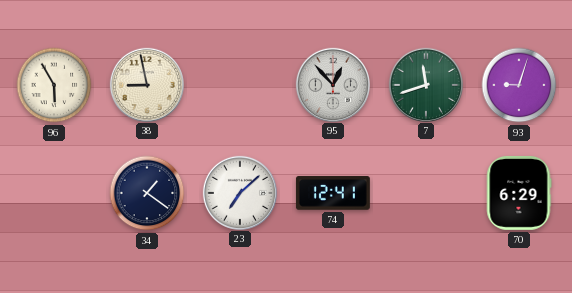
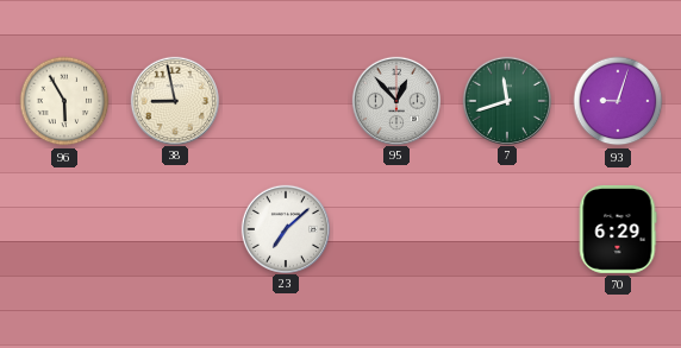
34: 1:21 -> none (147, 193)
74: 12:41 -> none (333, 193)
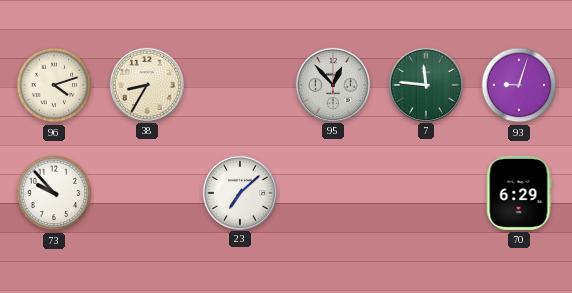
96: 5:55 -> 4:12 (54, 85)
38: 8:58 -> 8:35 (146, 84)
7: 11:42 -> 11:46 (425, 84)
73: none -> 9:53 (54, 193)
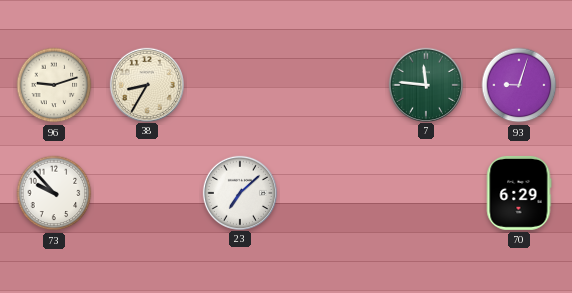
96: 4:12 -> 9:12 (54, 85)
95: 12:53 -> none (332, 84)
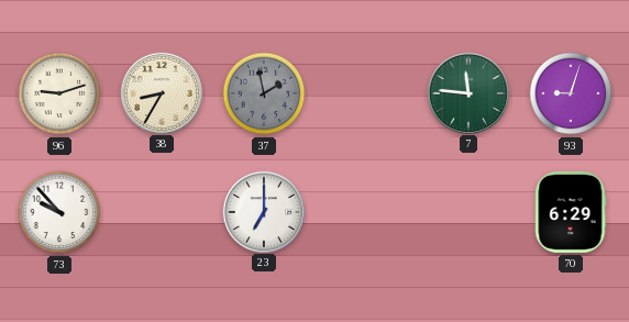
37: none -> 1:58 (264, 93)
23: 7:08 -> 7:00 (263, 211)
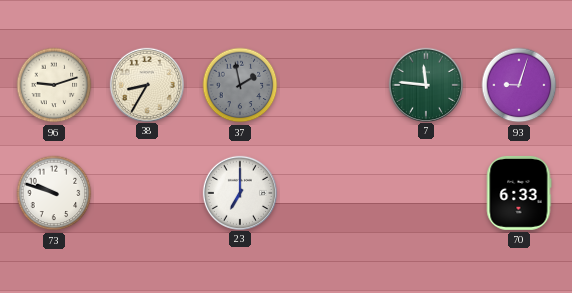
73: 9:53 -> 9:48 (54, 193)
70: 6:29 -> 6:33 (519, 193)
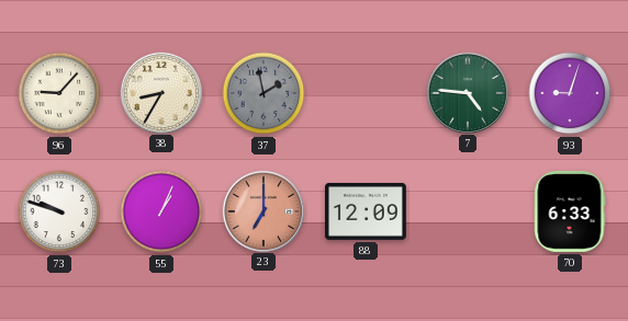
96: 9:12 -> 9:07 (59, 93)
7: 11:46 -> 4:46 (467, 92)
55: none -> 1:04 (161, 211)
23 dial: white -> salmon (262, 210)
88: none -> 12:09 (366, 211)
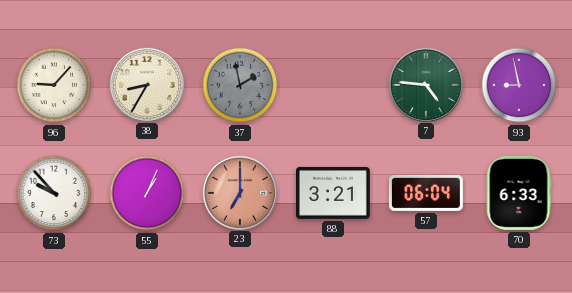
93: 9:03 -> 8:58 (519, 85)
73: 9:48 -> 9:53 (54, 193)
88: 12:09 -> 3:21 (333, 193)
57: none -> 06:04 (426, 193)
